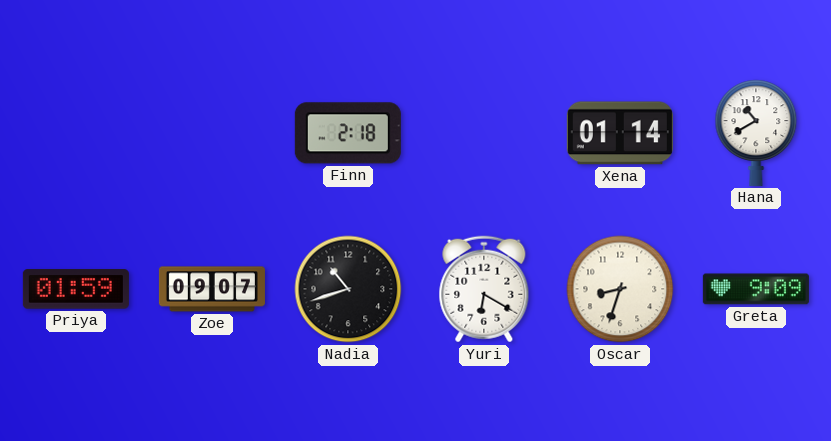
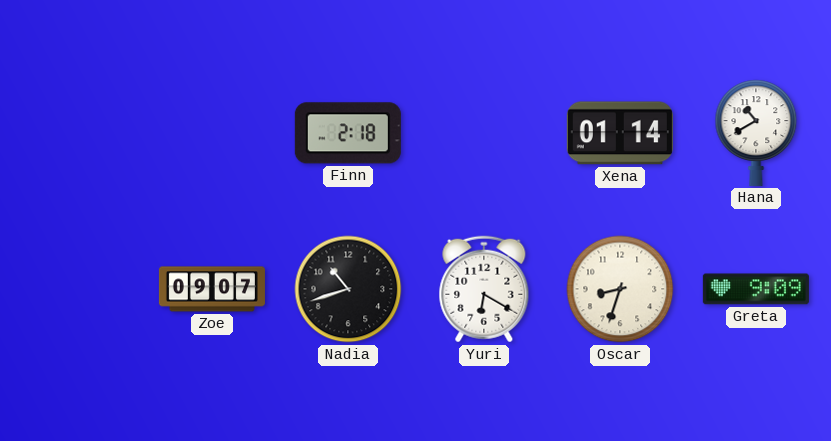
Priya: 01:59 -> none (76, 289)
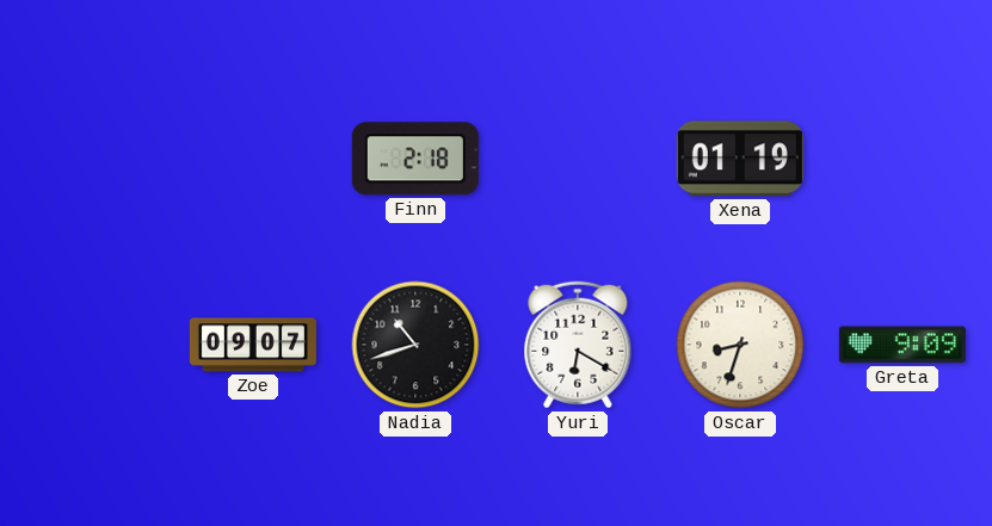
Xena: 01:14 -> 01:19 (740, 159)
Hana: 10:40 -> none (756, 133)
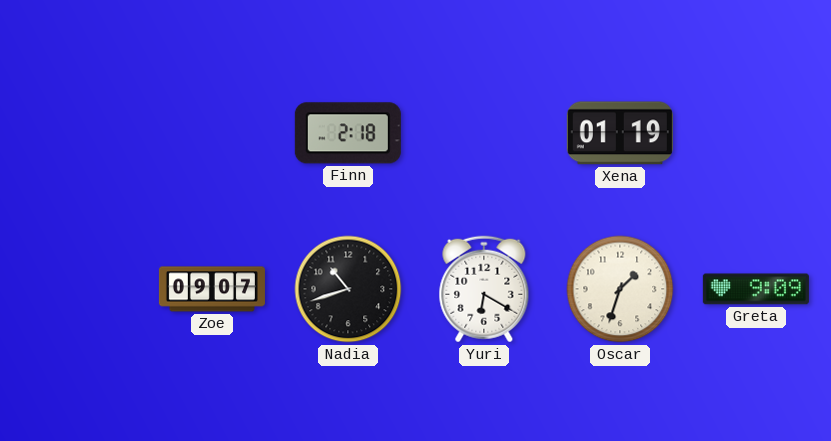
Oscar: 8:33 -> 1:33 (620, 289)
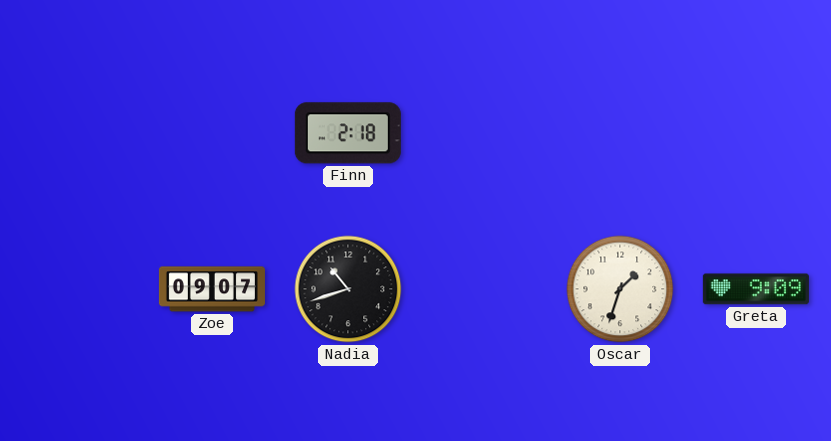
Xena: 01:19 -> none (620, 133)
Yuri: 6:20 -> none (484, 289)
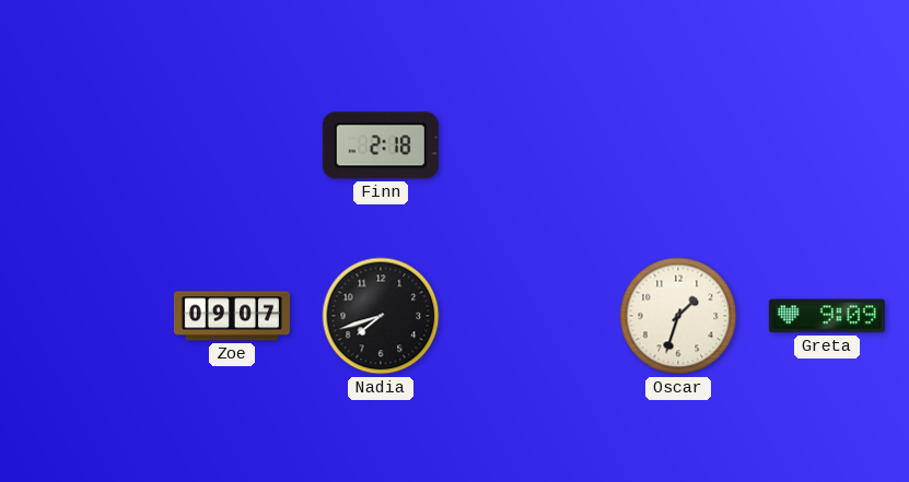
Nadia: 10:42 -> 7:42 (381, 316)
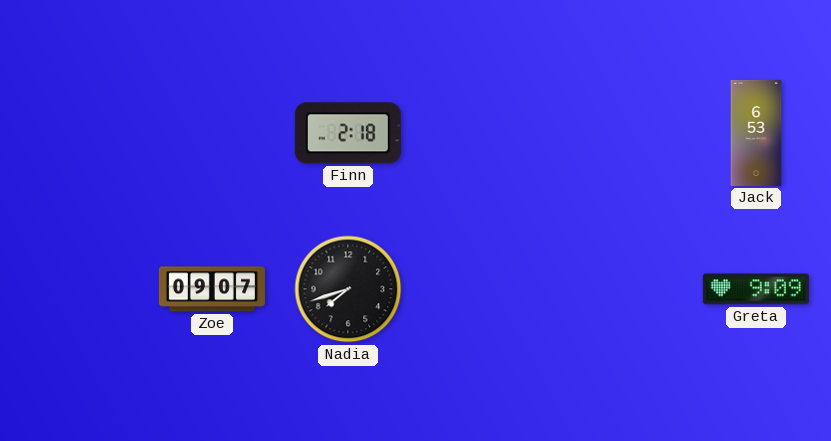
Jack: none -> 6:53 (756, 133)
Oscar: 1:33 -> none (678, 316)
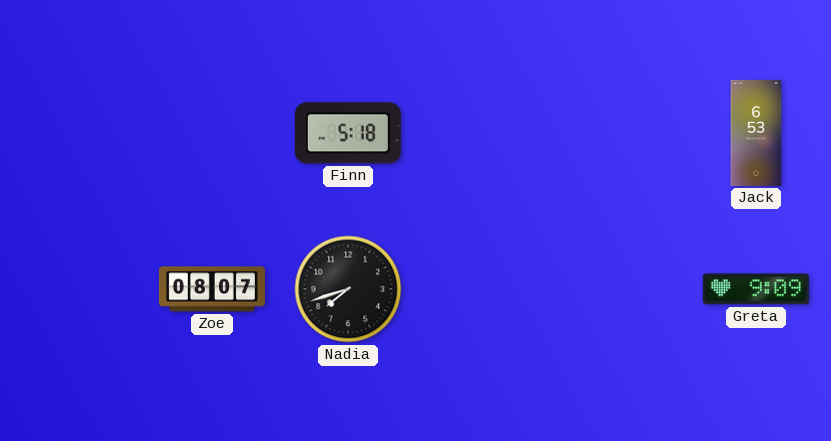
Finn: 2:18 -> 5:18 (348, 133)
Zoe: 09:07 -> 08:07 (212, 289)
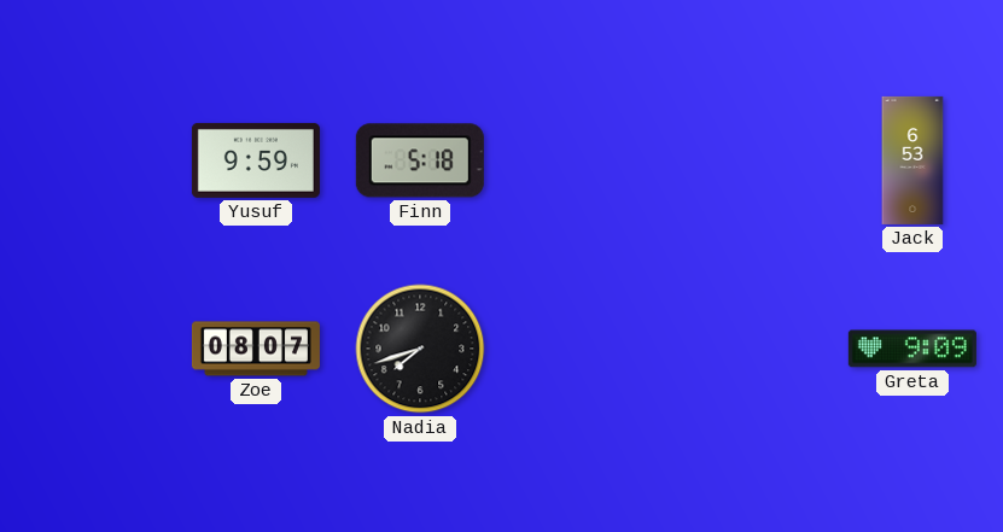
Yusuf: none -> 9:59 (256, 160)
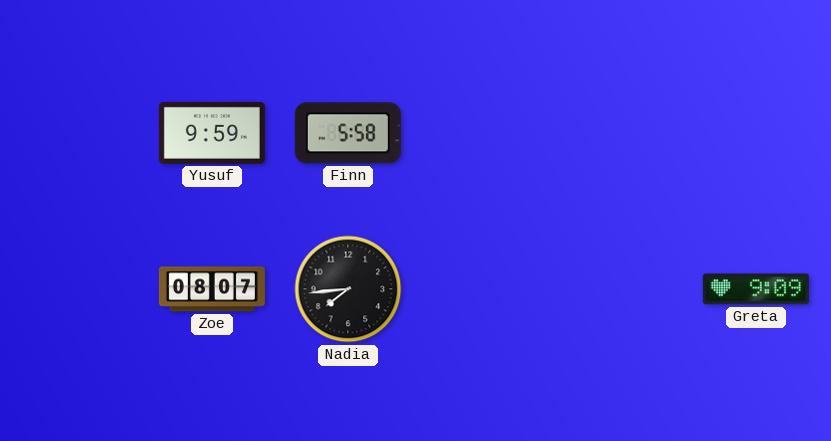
Finn: 5:18 -> 5:58 (348, 133)
Jack: 6:53 -> none (912, 160)
Nadia: 7:42 -> 7:44 (348, 289)
